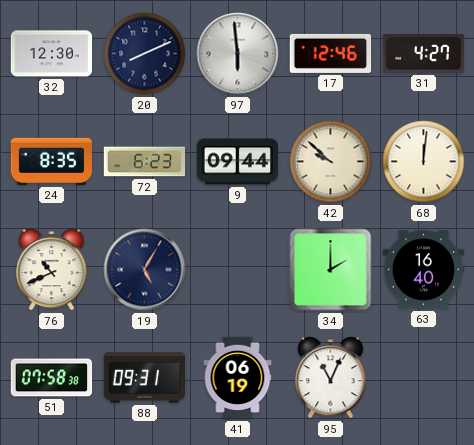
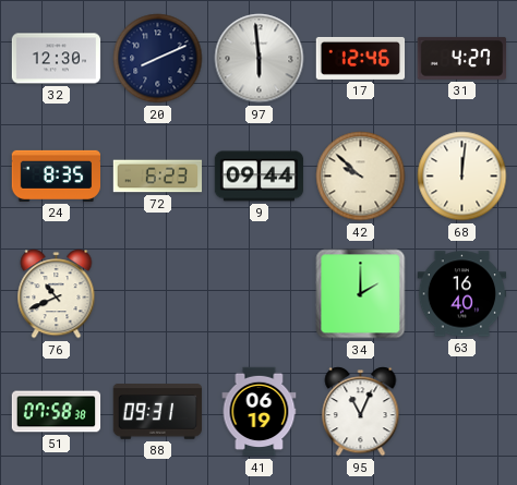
19: 5:05 -> none (145, 270)
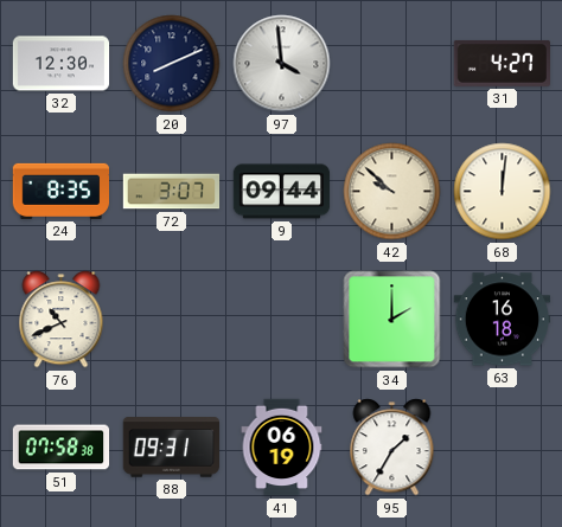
97: 5:59 -> 3:59 (282, 64)
17: 12:46 -> none (361, 58)
72: 6:23 -> 3:07 (172, 192)
63: 16:40 -> 16:18 (503, 320)
95: 11:04 -> 1:35 (392, 448)
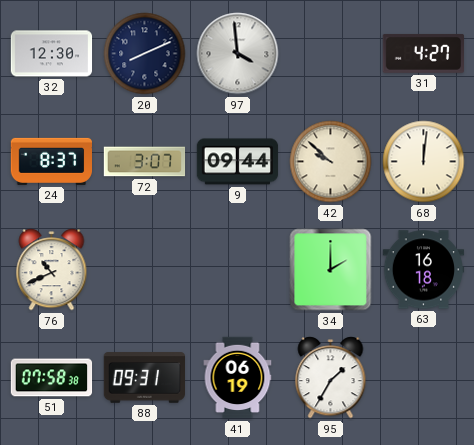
24: 8:35 -> 8:37 (51, 161)
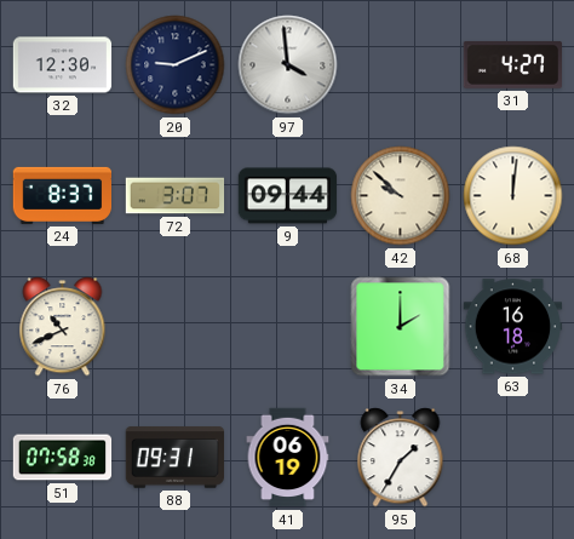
20: 8:11 -> 9:11 (176, 65)
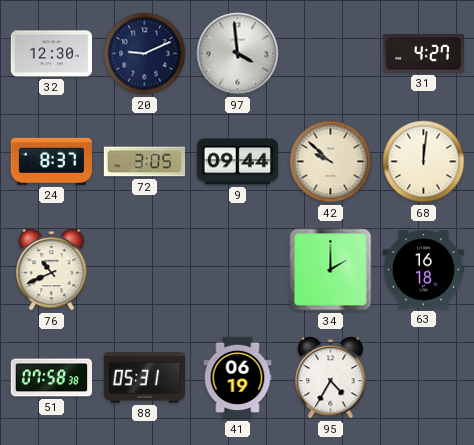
72: 3:07 -> 3:05 (145, 162)
88: 09:31 -> 05:31 (144, 378)
95: 1:35 -> 4:35 (331, 378)
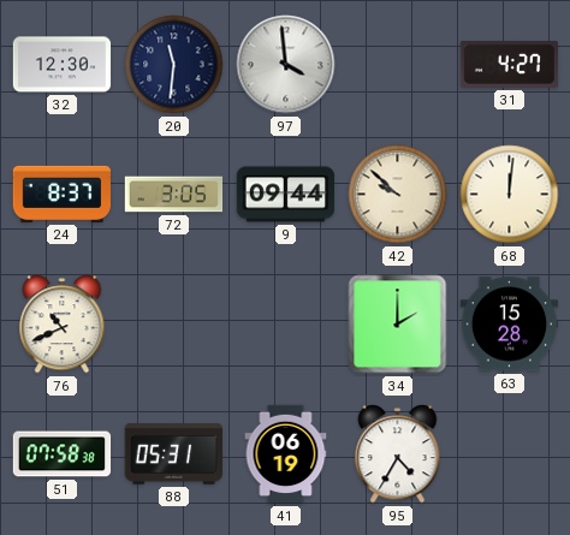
20: 9:11 -> 11:31 (174, 65)
63: 16:18 -> 15:28 (510, 325)
